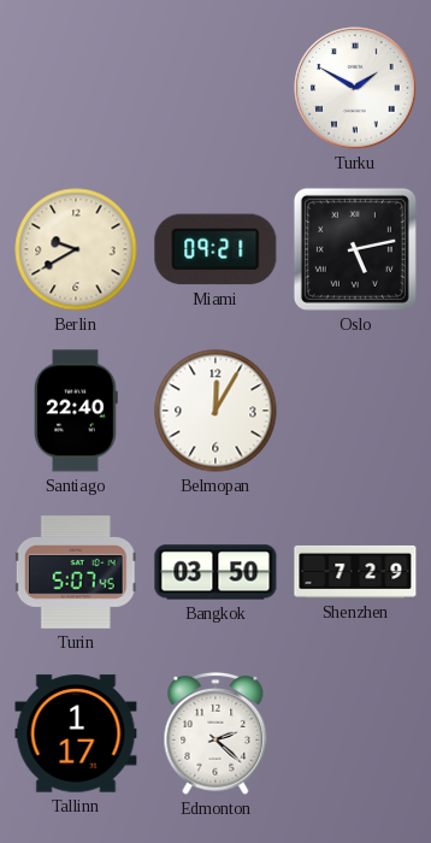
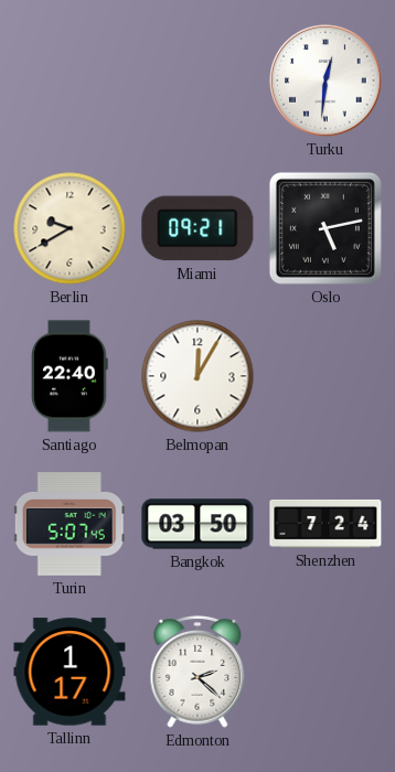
Turku: 1:50 -> 12:31 (325, 81)
Shenzhen: 7:29 -> 7:24 (325, 524)
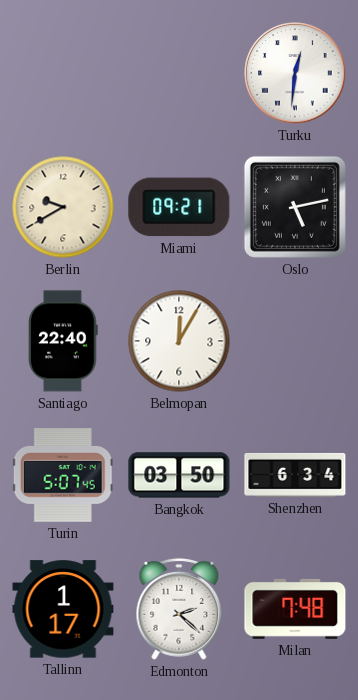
Shenzhen: 7:24 -> 6:34 (295, 475)
Milan: none -> 7:48 (295, 609)
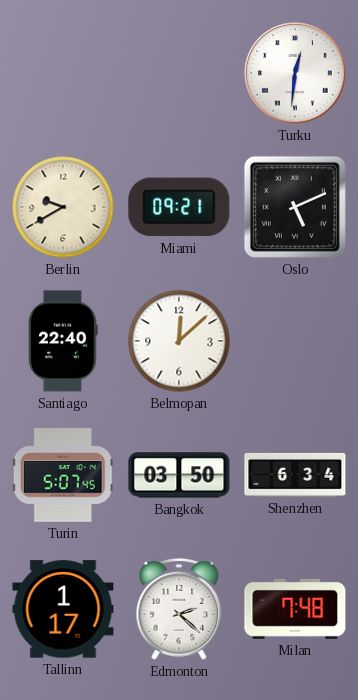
Oslo: 5:13 -> 5:11 (295, 207)
Belmopan: 12:05 -> 12:08 (179, 341)
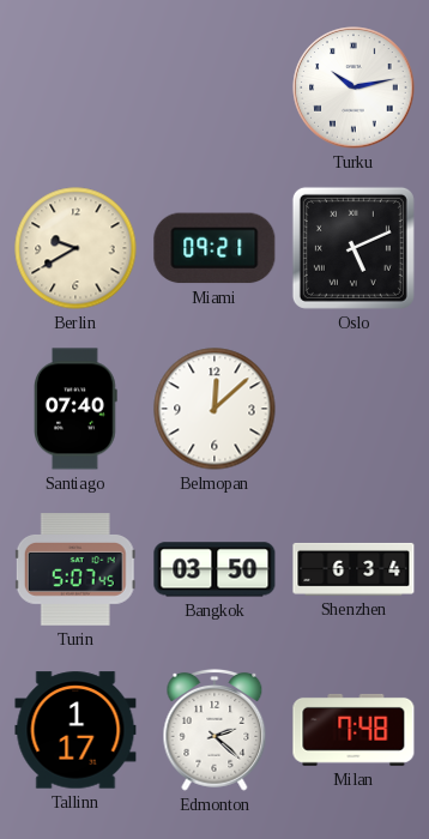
Turku: 12:31 -> 10:13 (354, 87)
Santiago: 22:40 -> 07:40 (77, 409)
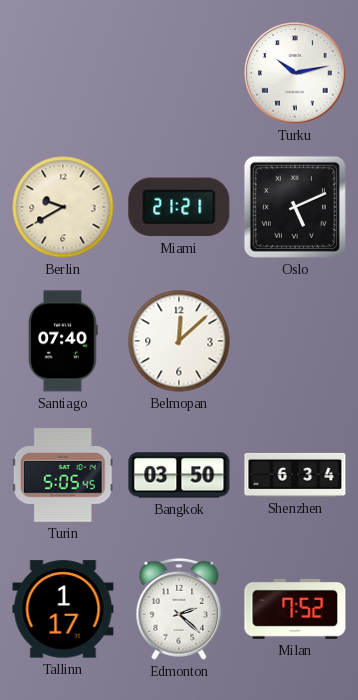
Miami: 09:21 -> 21:21 (179, 207)
Turin: 5:07 -> 5:05 (63, 475)
Milan: 7:48 -> 7:52 (295, 609)
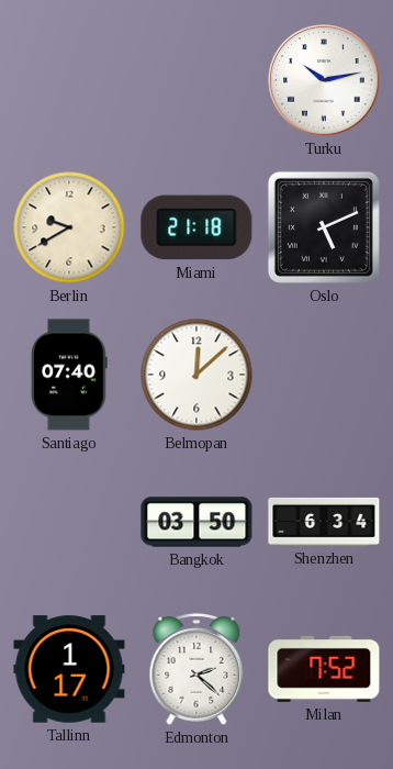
Miami: 21:21 -> 21:18 (196, 227)
Turin: 5:05 -> none (63, 475)
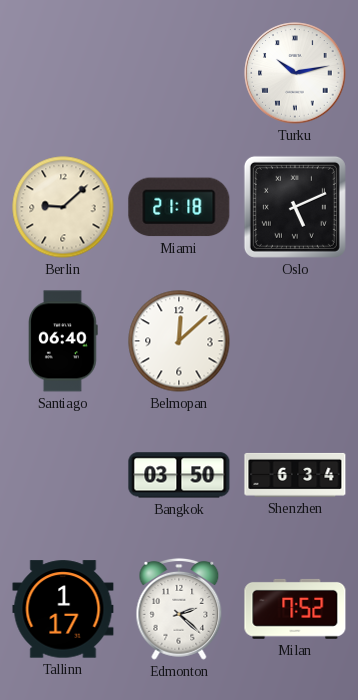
Berlin: 9:40 -> 9:08 (63, 207)
Santiago: 07:40 -> 06:40 (64, 341)
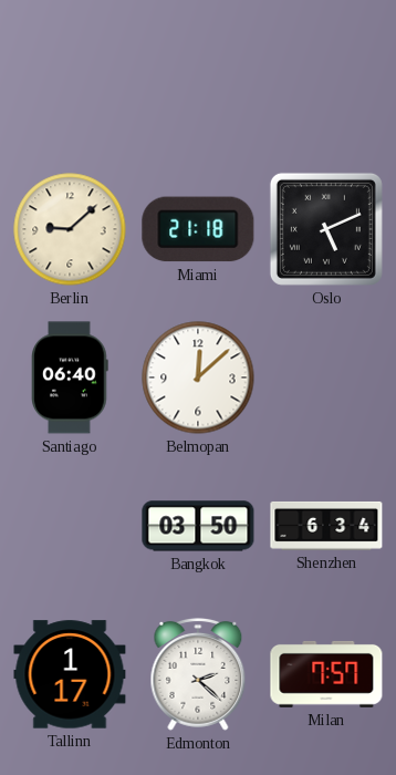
Turku: 10:13 -> none (295, 73)
Milan: 7:52 -> 7:57 (326, 674)
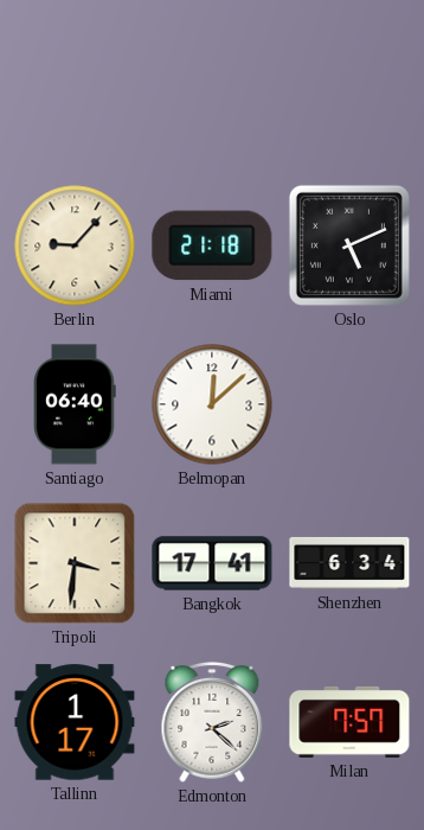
Berlin: 9:08 -> 9:07 (75, 245)
Tripoli: none -> 3:31 (75, 563)
Bangkok: 03:50 -> 17:41 (212, 563)
